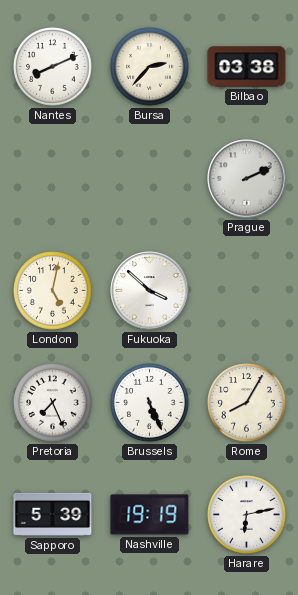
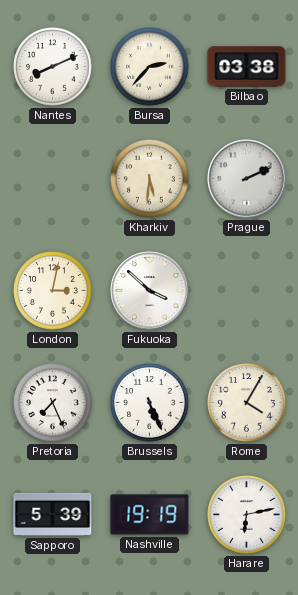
Kharkiv: none -> 5:31 (150, 179)
London: 5:02 -> 3:02 (53, 291)
Rome: 8:05 -> 4:05 (247, 403)
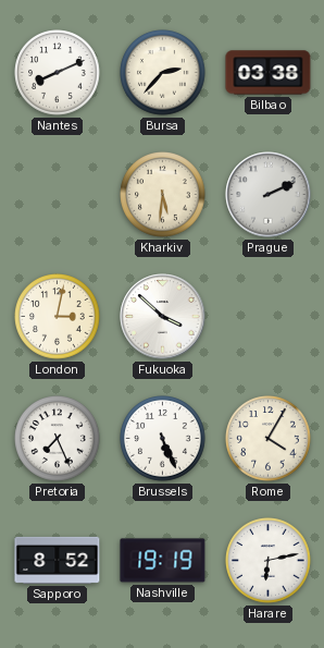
Sapporo: 5:39 -> 8:52 (58, 560)
